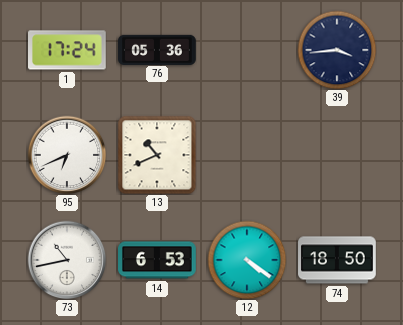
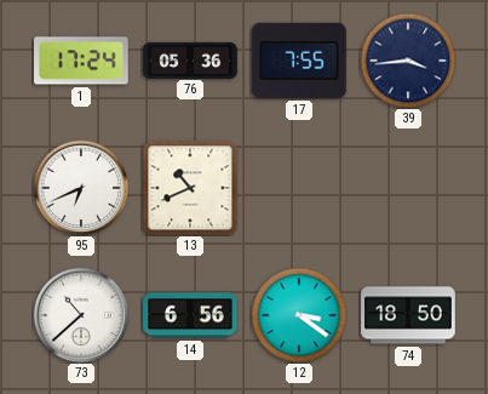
17: none -> 7:55 (299, 61)
73: 10:43 -> 10:38 (81, 315)
14: 6:53 -> 6:56 (190, 315)
12: 4:21 -> 3:21 (299, 315)
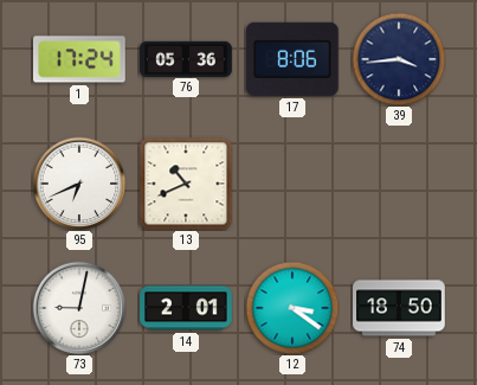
17: 7:55 -> 8:06 (292, 59)
73: 10:38 -> 9:02 (79, 308)
14: 6:56 -> 2:01 (186, 308)
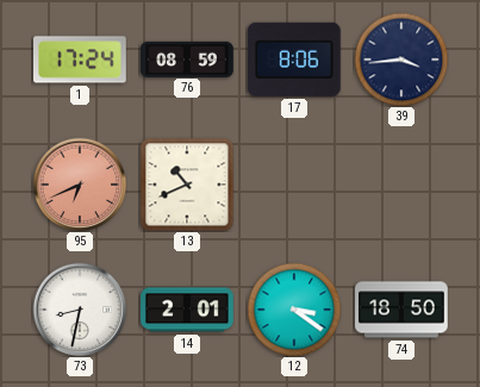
76: 05:36 -> 08:59 (187, 58)
95 dial: white -> salmon (80, 185)
73: 9:02 -> 8:32 (80, 310)
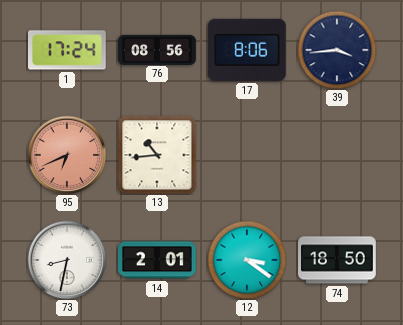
76: 08:59 -> 08:56 (157, 49)
13: 10:41 -> 10:44 (157, 155)
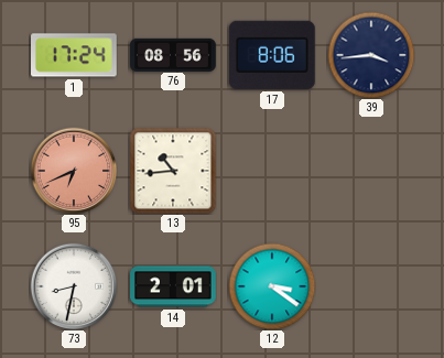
74: 18:50 -> none (337, 260)
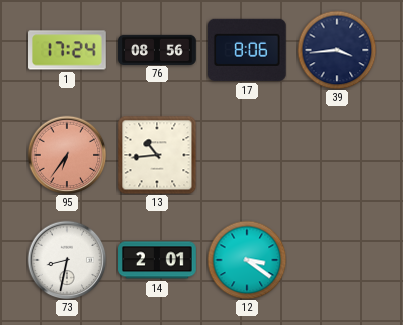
95: 6:41 -> 6:36 (67, 155)
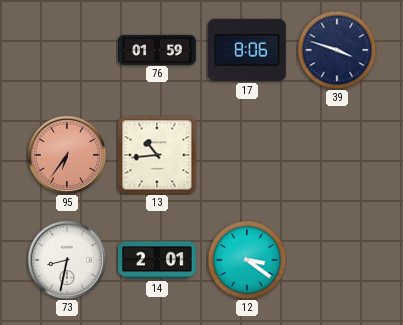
1: 17:24 -> none (68, 50)
76: 08:56 -> 01:59 (157, 49)
39: 3:44 -> 3:48 (337, 50)
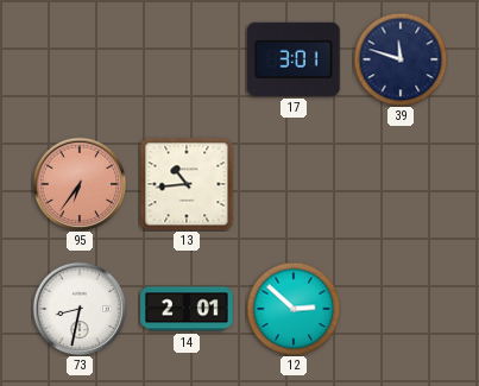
76: 01:59 -> none (157, 49)
17: 8:06 -> 3:01 (294, 59)
39: 3:48 -> 11:48 (401, 59)
12: 3:21 -> 2:52 (294, 309)
